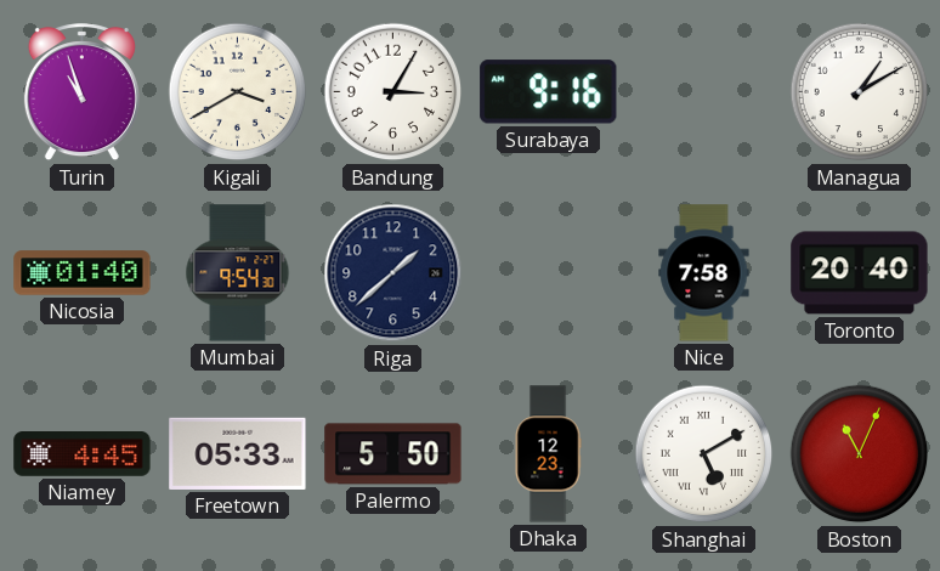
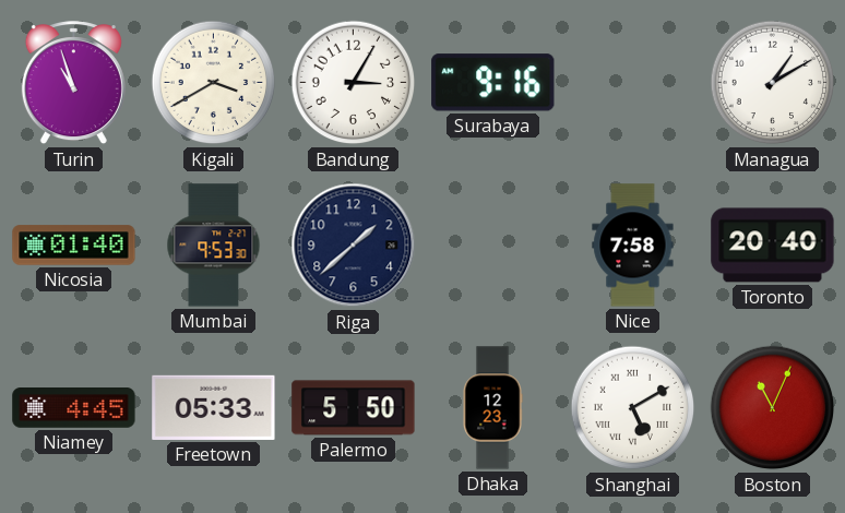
Mumbai: 9:54 -> 9:53 (214, 246)
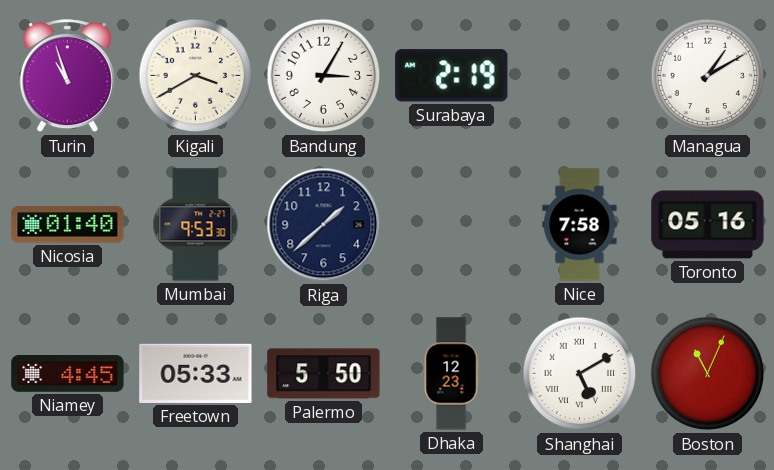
Surabaya: 9:16 -> 2:19 (452, 76)
Toronto: 20:40 -> 05:16 (708, 225)
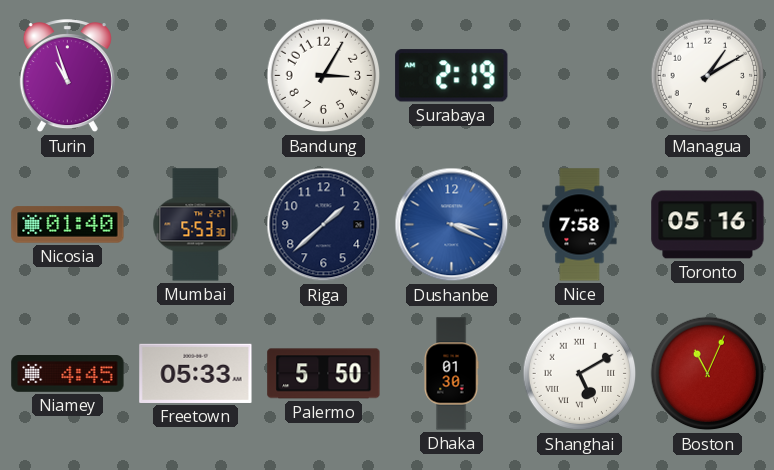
Kigali: 3:40 -> none (196, 76)
Mumbai: 9:53 -> 5:53 (196, 225)
Dushanbe: none -> 3:19 (452, 225)
Dhaka: 12:23 -> 01:30 (451, 374)
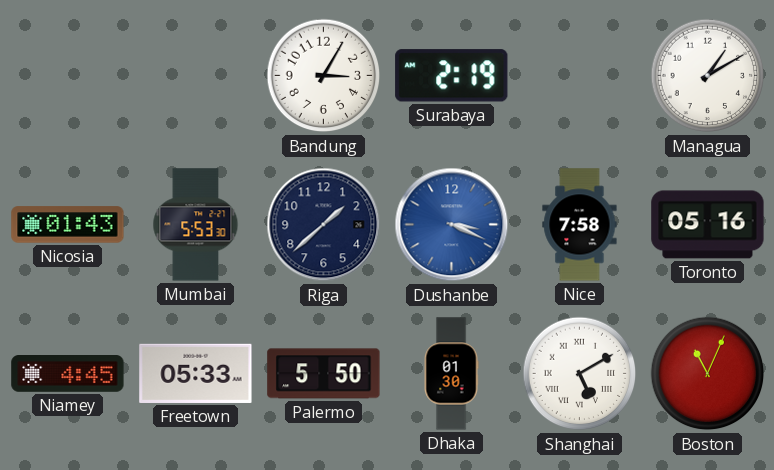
Turin: 10:57 -> none (67, 76)
Nicosia: 01:40 -> 01:43 (68, 225)
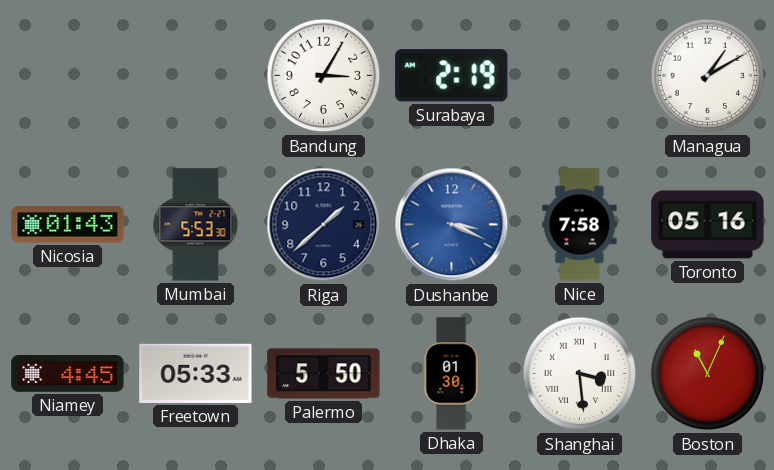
Shanghai: 5:10 -> 3:29 (580, 374)
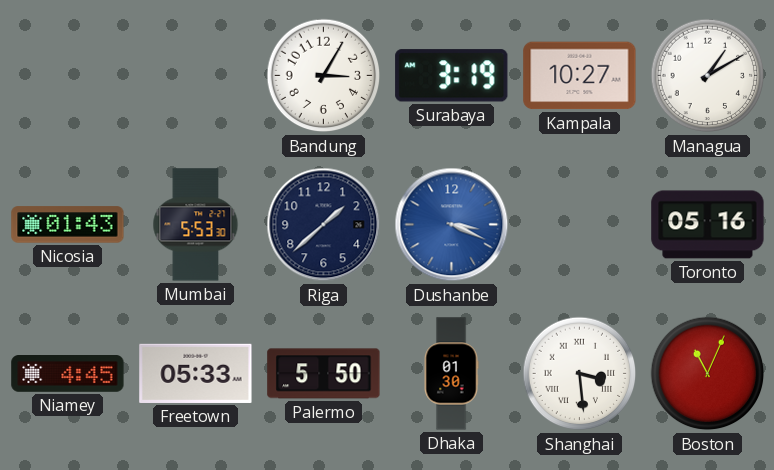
Surabaya: 2:19 -> 3:19 (452, 76)
Kampala: none -> 10:27 (580, 76)
Nice: 7:58 -> none (580, 225)
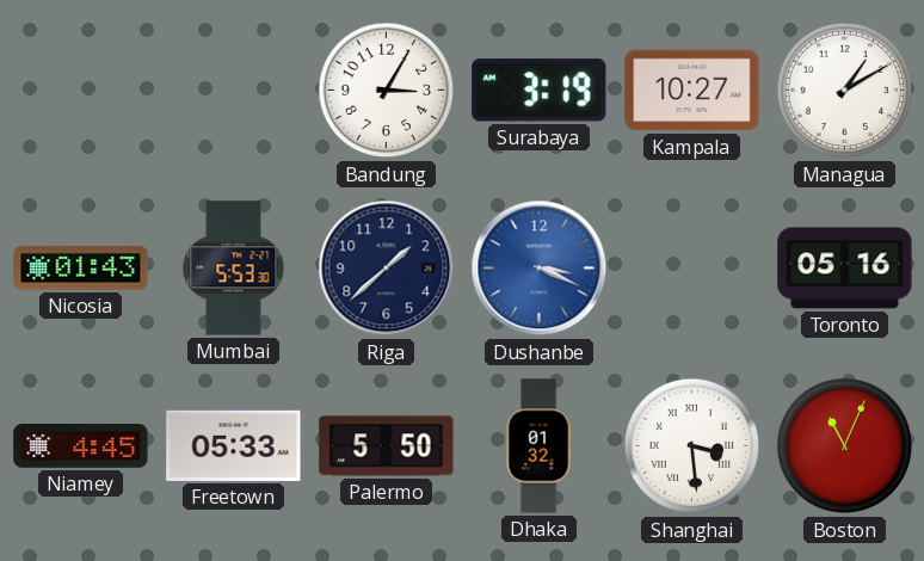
Dhaka: 01:30 -> 01:32 (538, 446)
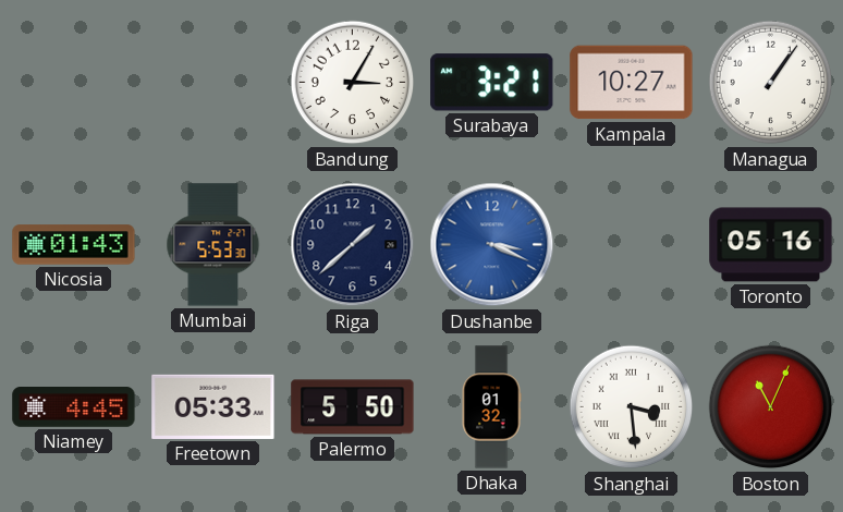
Surabaya: 3:19 -> 3:21 (492, 83)
Managua: 1:10 -> 1:06 (771, 83)
